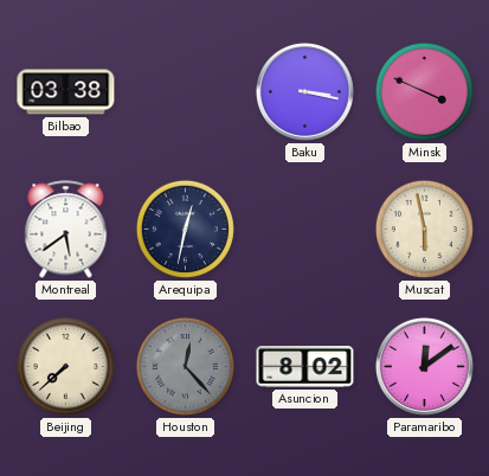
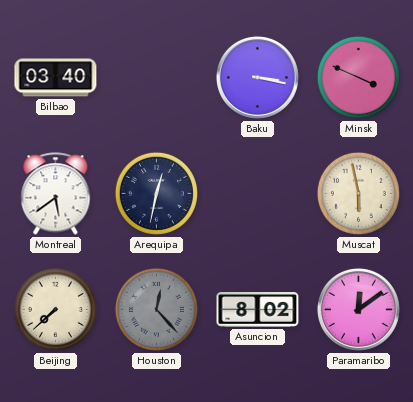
Bilbao: 03:38 -> 03:40 (56, 78)
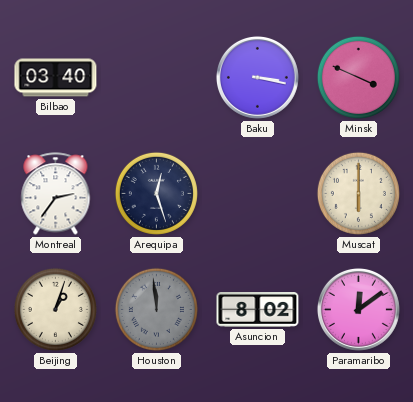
Montreal: 5:39 -> 2:36 (56, 194)
Arequipa: 12:32 -> 12:27 (156, 193)
Muscat: 5:58 -> 6:00 (358, 193)
Beijing: 7:38 -> 1:03 (55, 309)
Houston: 12:23 -> 11:59 (156, 309)
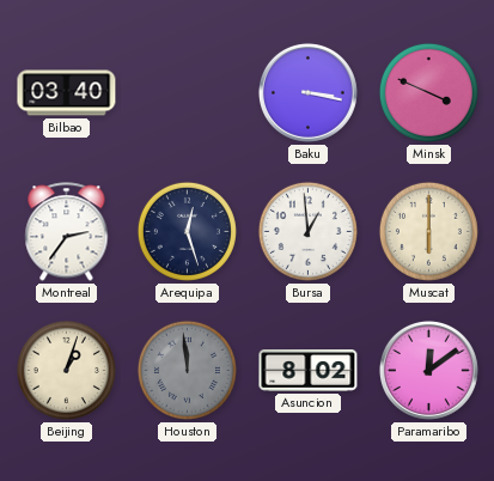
Bursa: none -> 12:59 (307, 231)
